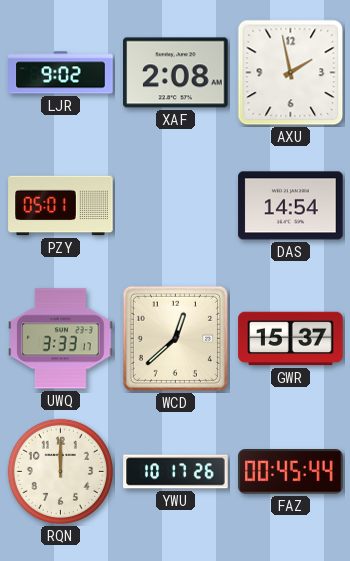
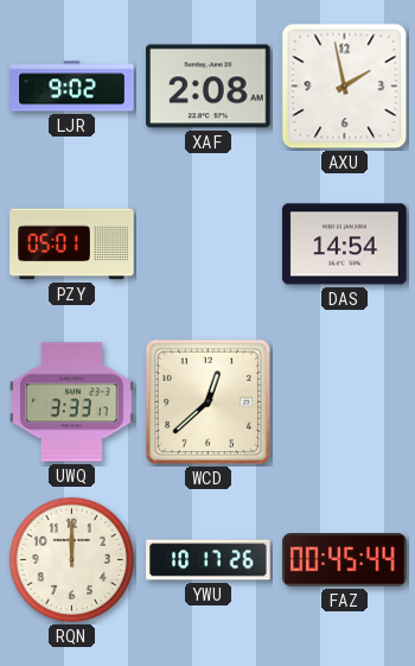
GWR: 15:37 -> none (291, 339)
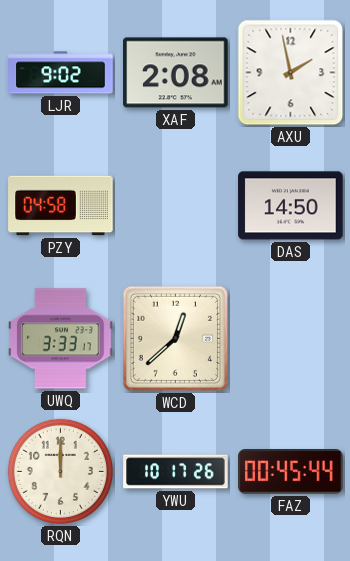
PZY: 05:01 -> 04:58 (61, 206)
DAS: 14:54 -> 14:50 (291, 206)
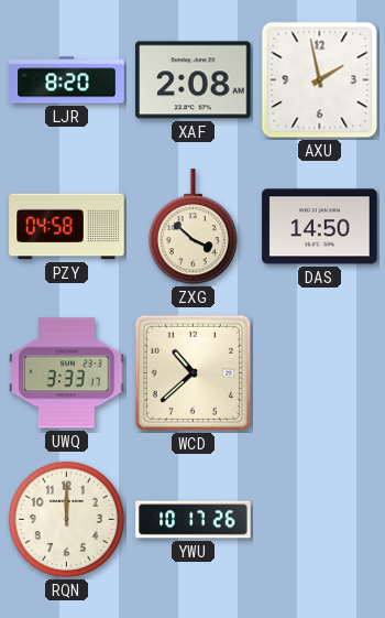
LJR: 9:02 -> 8:20 (67, 80)
ZXG: none -> 3:52 (193, 227)
WCD: 12:38 -> 10:38 (193, 372)
FAZ: 00:45 -> none (291, 472)
